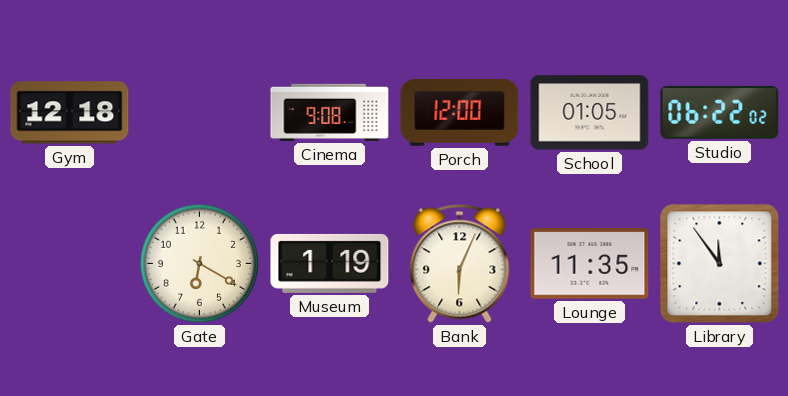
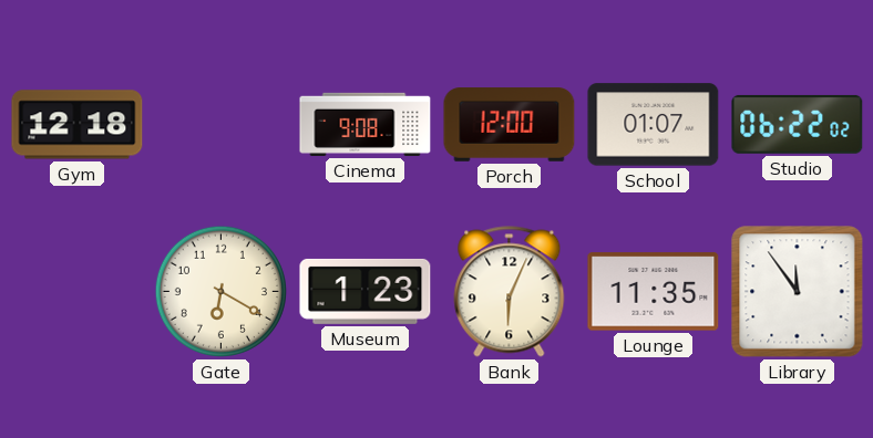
School: 01:05 -> 01:07 (654, 125)
Museum: 1:19 -> 1:23 (366, 291)
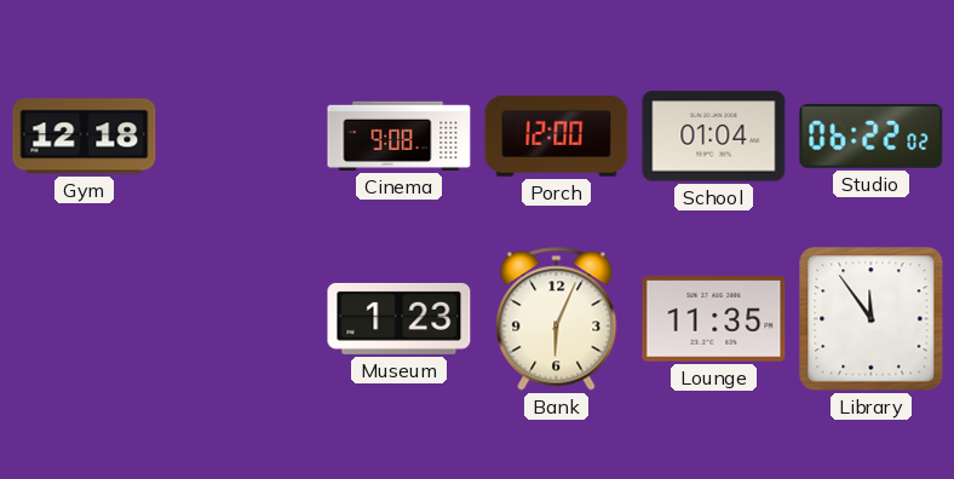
School: 01:07 -> 01:04 (714, 137)
Gate: 6:20 -> none (220, 291)
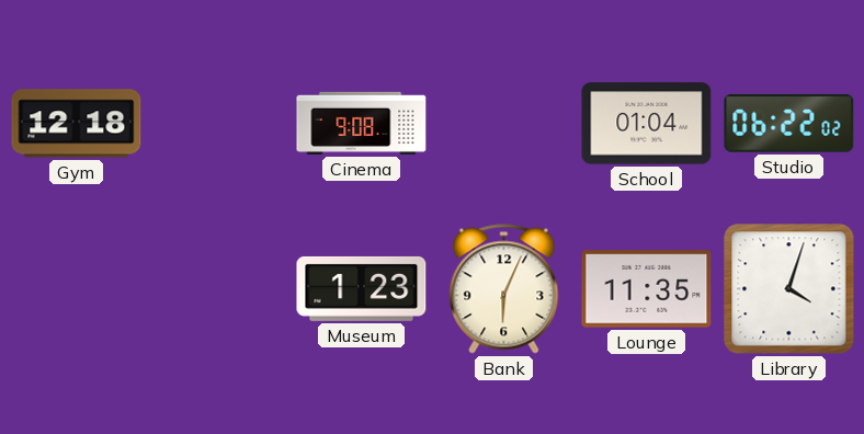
Porch: 12:00 -> none (557, 137)
Library: 11:54 -> 4:03 (789, 289)
